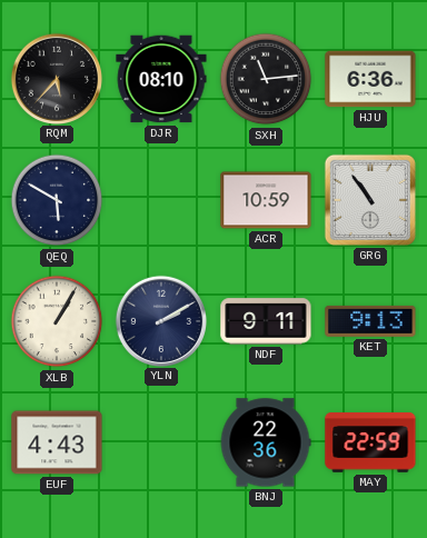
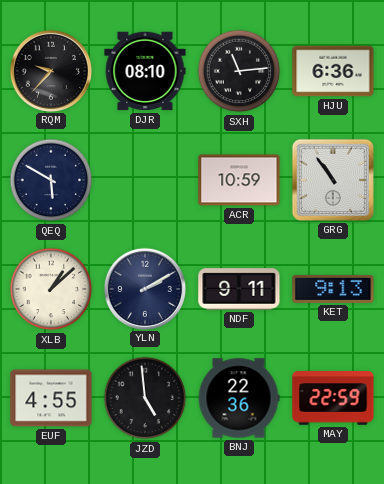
RQM: 5:37 -> 9:37 (50, 70)
XLB: 1:05 -> 1:08 (51, 289)
EUF: 4:43 -> 4:55 (51, 398)
JZD: none -> 4:59 (145, 398)
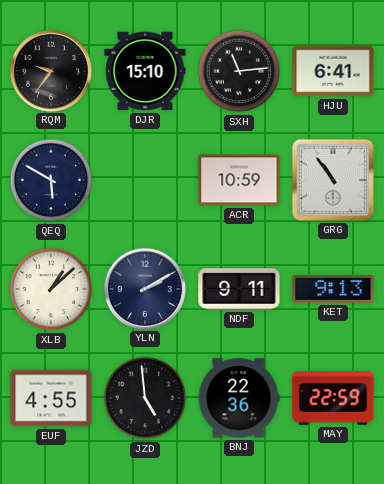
RQM: 9:37 -> 9:36 (50, 70)
DJR: 08:10 -> 15:10 (145, 71)
HJU: 6:36 -> 6:41 (333, 71)
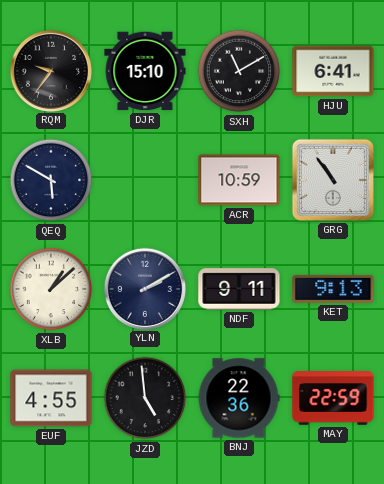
SXH: 11:14 -> 11:10 (239, 71)
